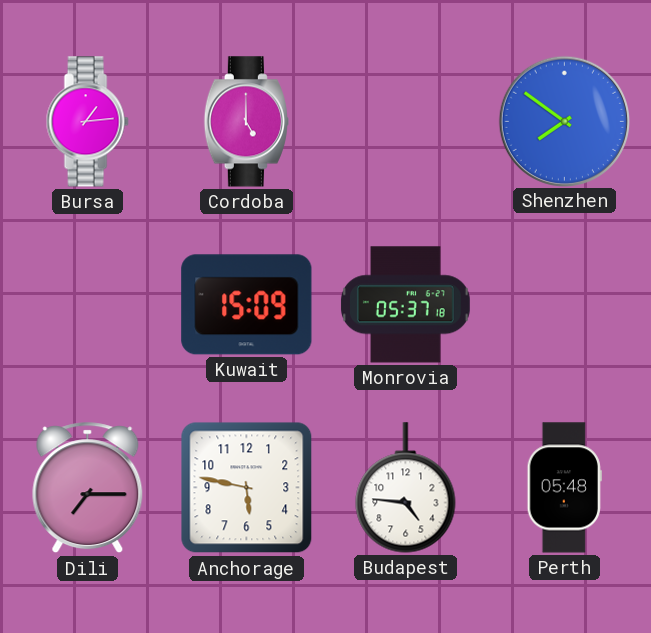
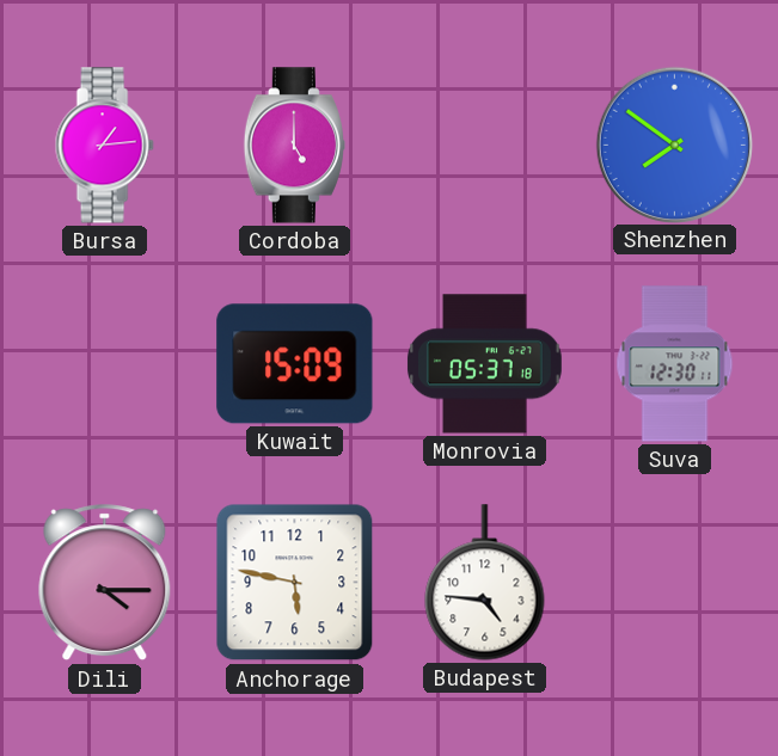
Suva: none -> 12:30 (675, 364)
Dili: 7:15 -> 4:15 (105, 583)
Perth: 05:48 -> none (564, 488)
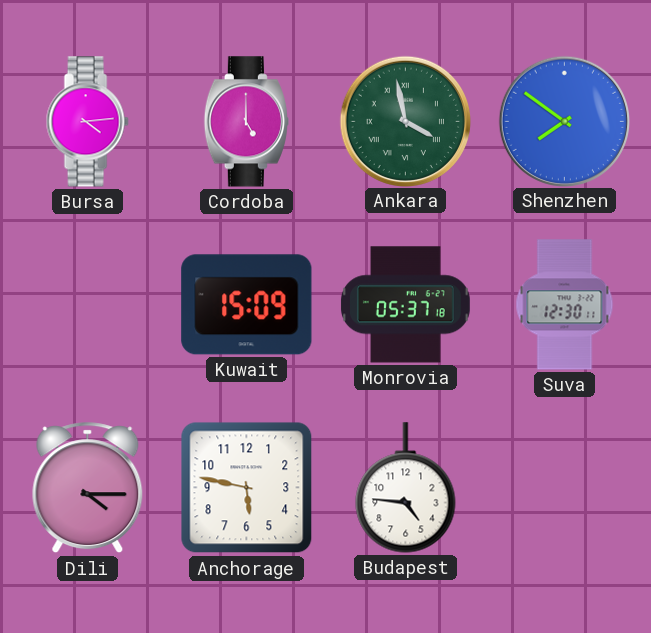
Bursa: 1:14 -> 4:14 (87, 122)
Ankara: none -> 3:58 (405, 121)
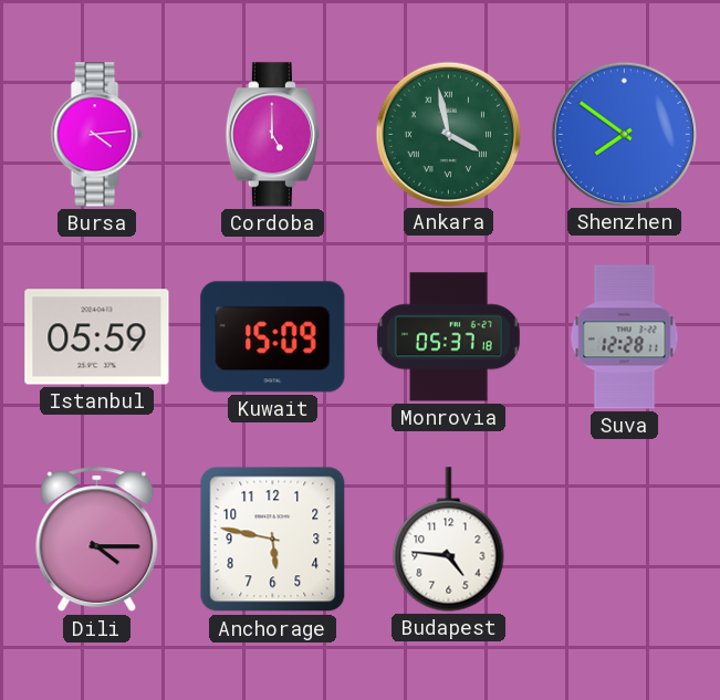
Istanbul: none -> 05:59 (97, 337)
Suva: 12:30 -> 12:28 (625, 337)
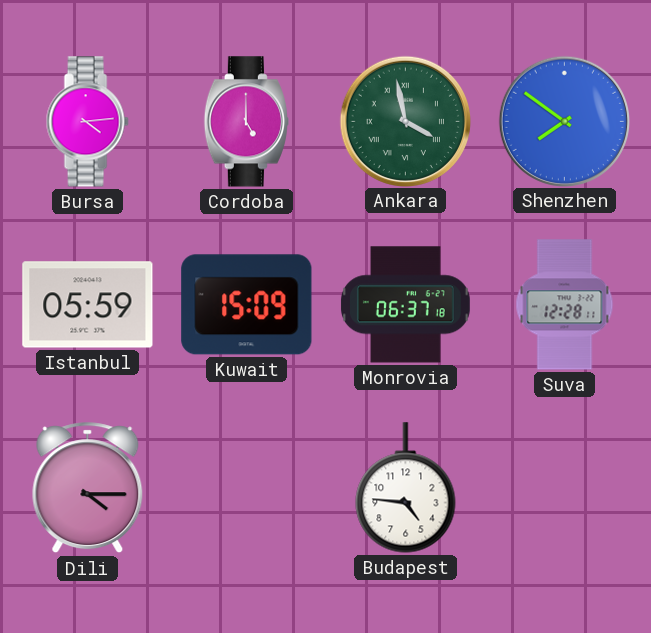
Monrovia: 05:37 -> 06:37 (405, 305)
Anchorage: 5:47 -> none (273, 540)
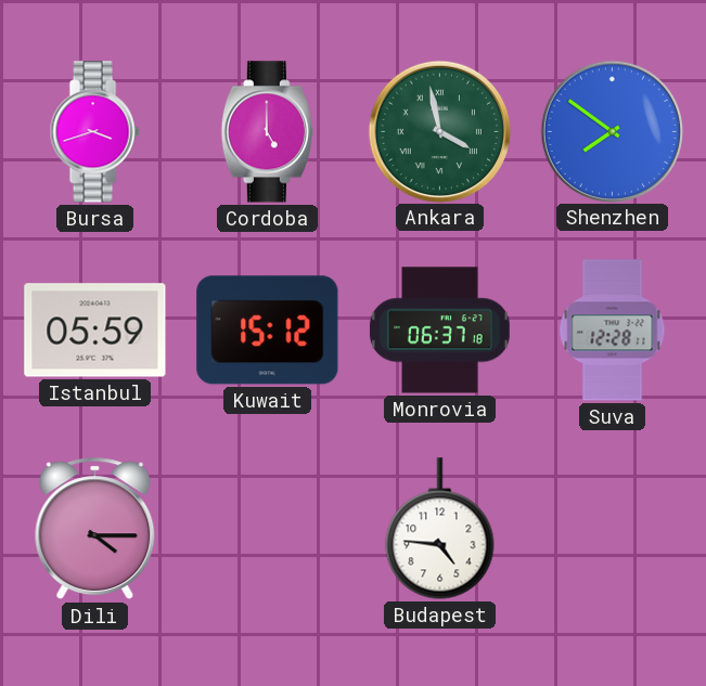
Bursa: 4:14 -> 3:42 (94, 132)
Kuwait: 15:09 -> 15:12 (268, 331)
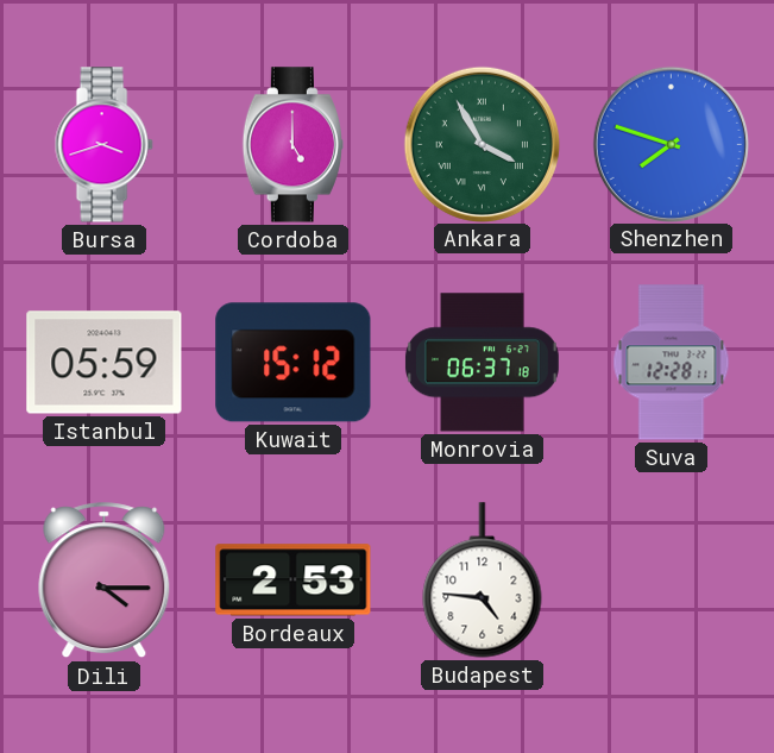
Ankara: 3:58 -> 3:55 (482, 144)
Shenzhen: 7:51 -> 7:48 (671, 144)
Bordeaux: none -> 2:53 (294, 581)
